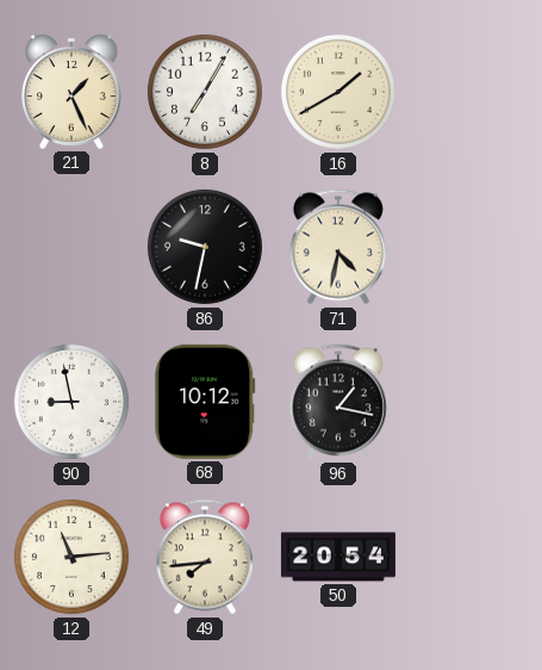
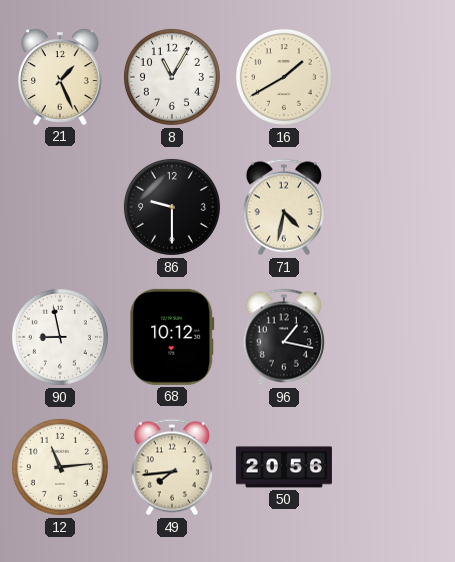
8: 7:05 -> 11:05 (172, 77)
86: 9:32 -> 9:30 (172, 207)
50: 20:54 -> 20:56 (284, 467)
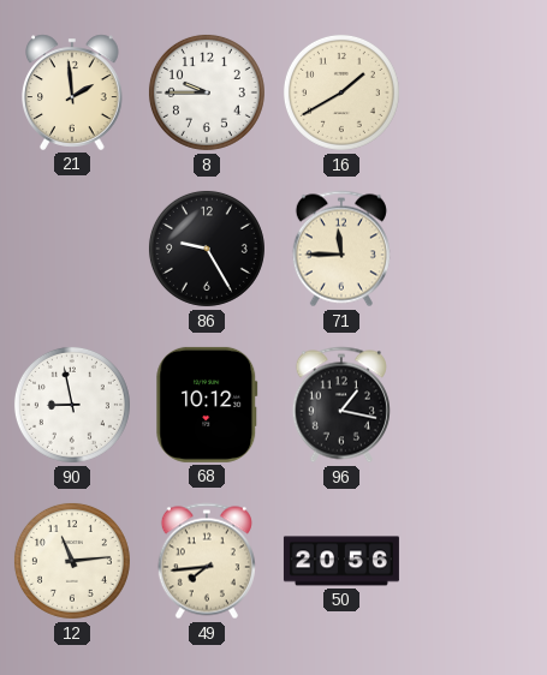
21: 1:26 -> 1:59 (73, 92)
8: 11:05 -> 9:45 (207, 92)
86: 9:30 -> 9:25 (207, 249)
71: 4:32 -> 11:45 (341, 249)
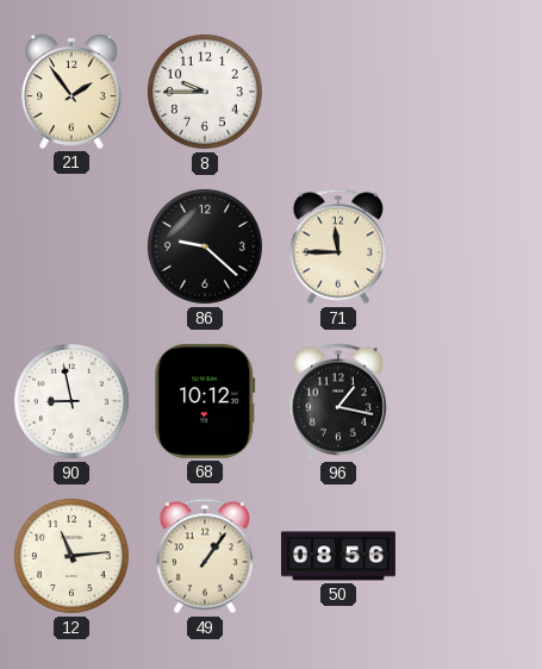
21: 1:59 -> 1:54 (73, 92)
16: 1:40 -> none (341, 92)
86: 9:25 -> 9:22 (205, 246)
49: 7:44 -> 1:06 (205, 556)
50: 20:56 -> 08:56 (338, 556)
